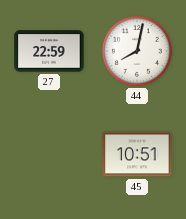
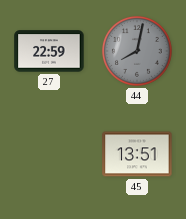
44 dial: white -> grey (137, 51)
45: 10:51 -> 13:51 (137, 154)
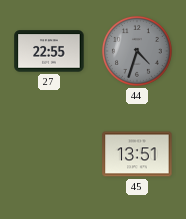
27: 22:59 -> 22:55 (49, 51)
44: 8:02 -> 4:33 (137, 51)
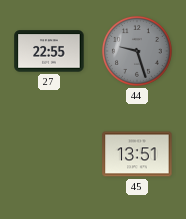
44: 4:33 -> 9:27 (137, 51)
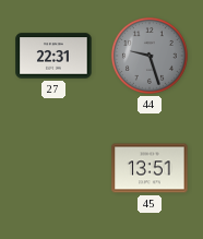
27: 22:55 -> 22:31 (53, 56)
